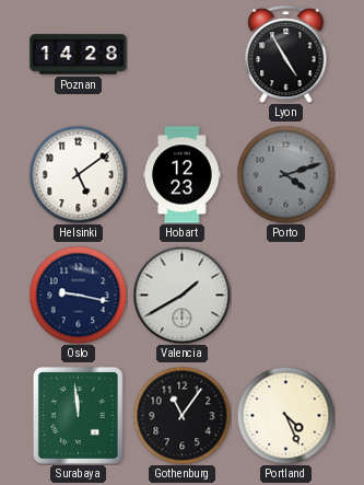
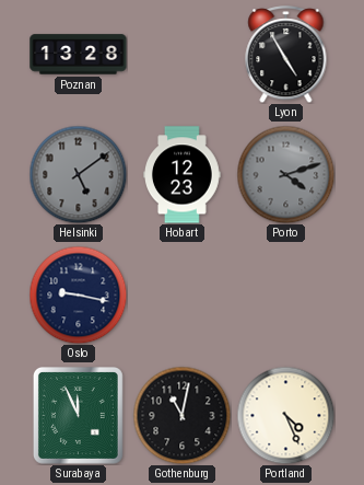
Poznan: 14:28 -> 13:28 (79, 55)
Helsinki dial: white -> grey (78, 174)
Valencia: 1:40 -> none (181, 295)
Surabaya: 11:59 -> 11:56 (78, 415)
Gothenburg: 11:06 -> 11:02 (181, 415)
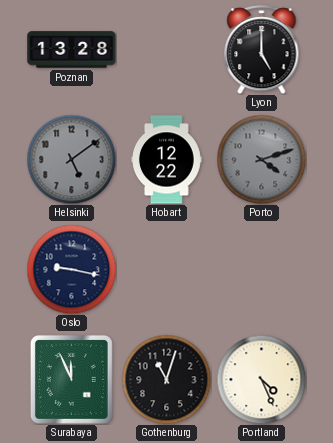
Lyon: 4:55 -> 5:00 (262, 50)
Hobart: 12:23 -> 12:22 (167, 160)
Gothenburg: 11:02 -> 11:03 (166, 379)
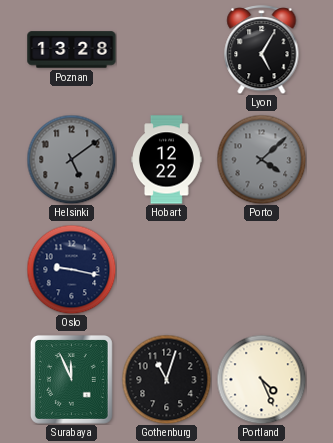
Lyon: 5:00 -> 5:05 (262, 50)
Porto: 4:12 -> 4:08 (261, 159)
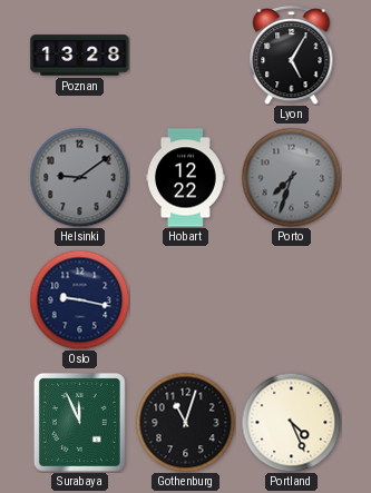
Helsinki: 5:09 -> 9:09 (79, 177)
Porto: 4:08 -> 7:33 (291, 177)
